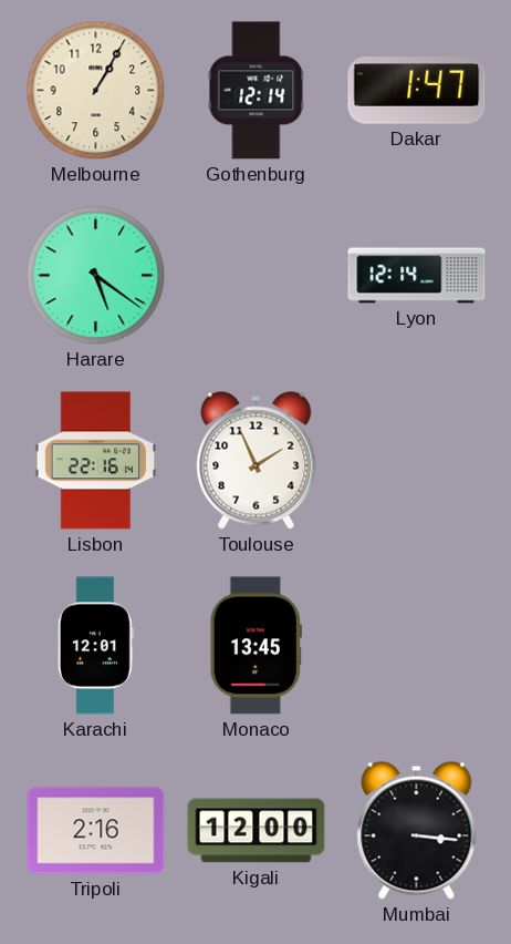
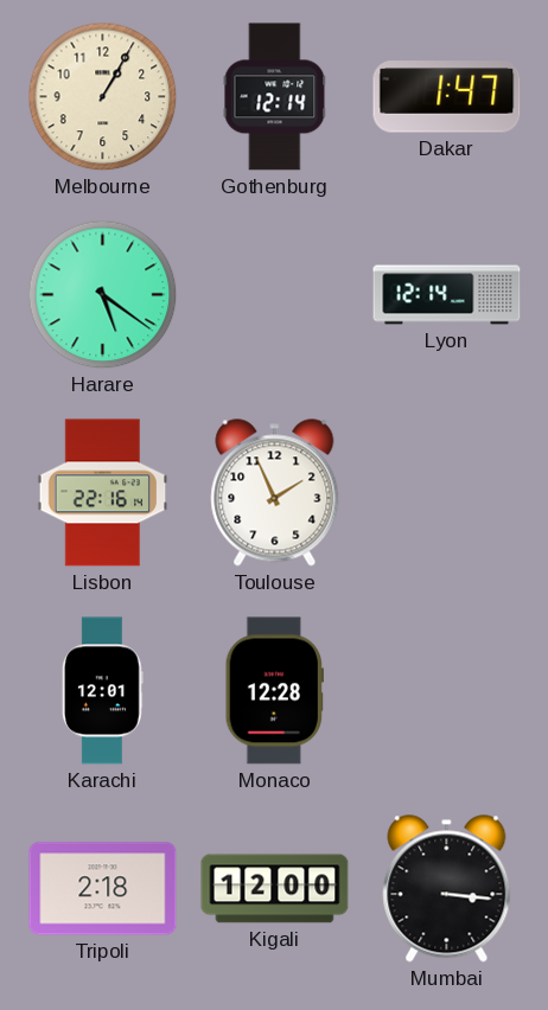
Monaco: 13:45 -> 12:28 (274, 691)
Tripoli: 2:16 -> 2:18 (103, 889)
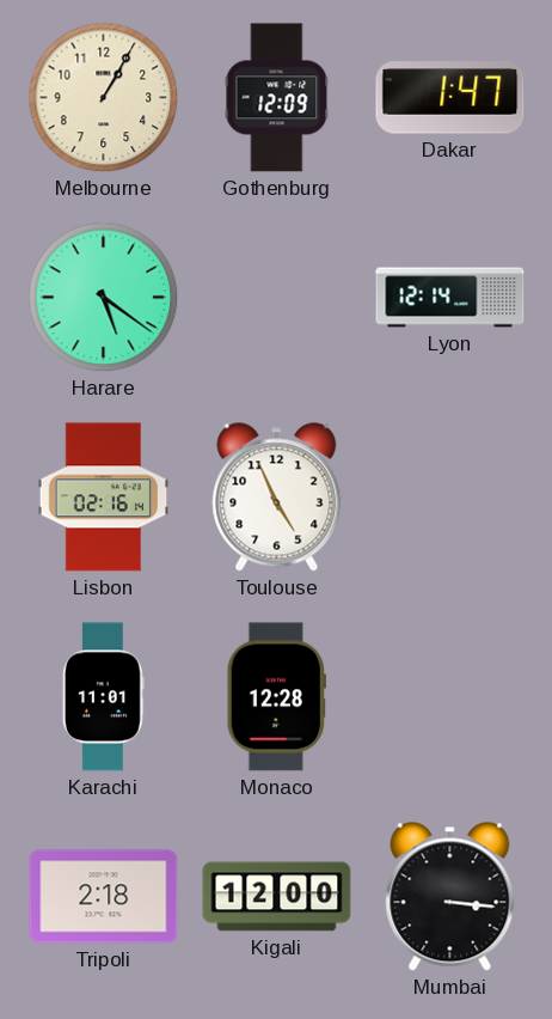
Gothenburg: 12:14 -> 12:09 (277, 98)
Lisbon: 22:16 -> 02:16 (104, 498)
Toulouse: 1:56 -> 4:56 (277, 498)
Karachi: 12:01 -> 11:01 (103, 697)
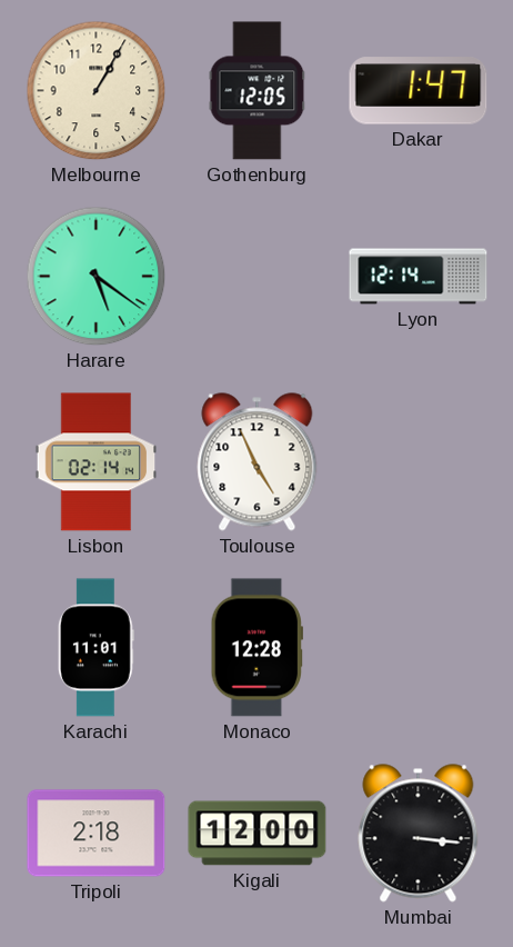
Gothenburg: 12:09 -> 12:05 (258, 91)
Lisbon: 02:16 -> 02:14 (97, 462)
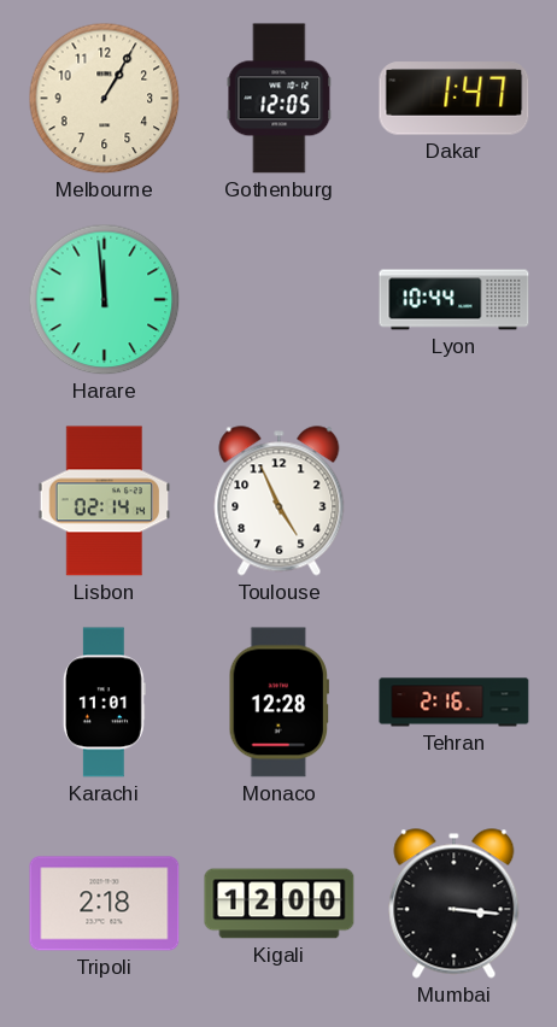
Harare: 5:21 -> 11:59 (105, 300)
Lyon: 12:14 -> 10:44 (455, 300)
Tehran: none -> 2:16 (455, 703)
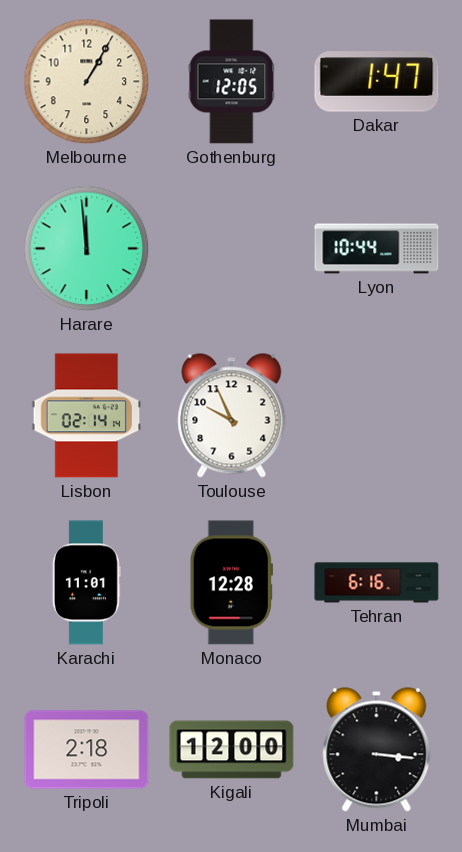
Toulouse: 4:56 -> 9:56 (232, 416)
Tehran: 2:16 -> 6:16 (377, 583)
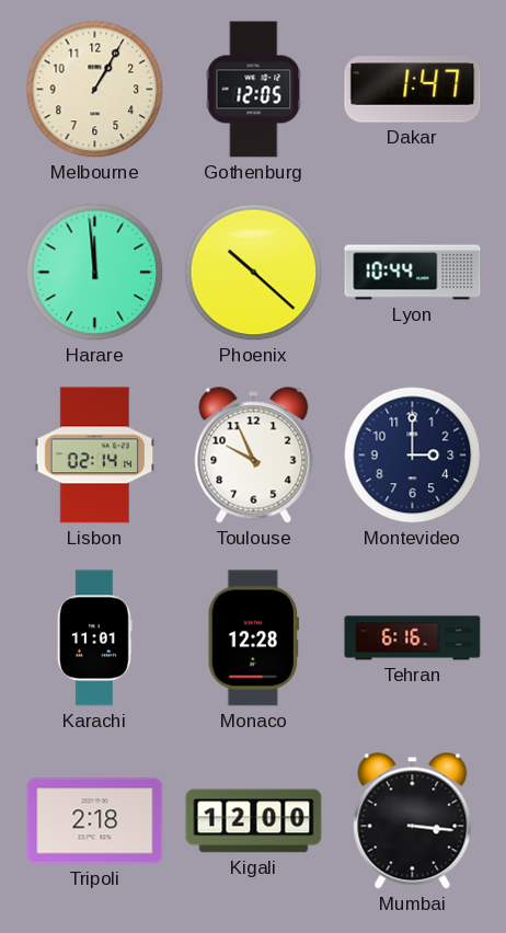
Phoenix: none -> 10:22 (254, 273)
Montevideo: none -> 3:00 (413, 456)
